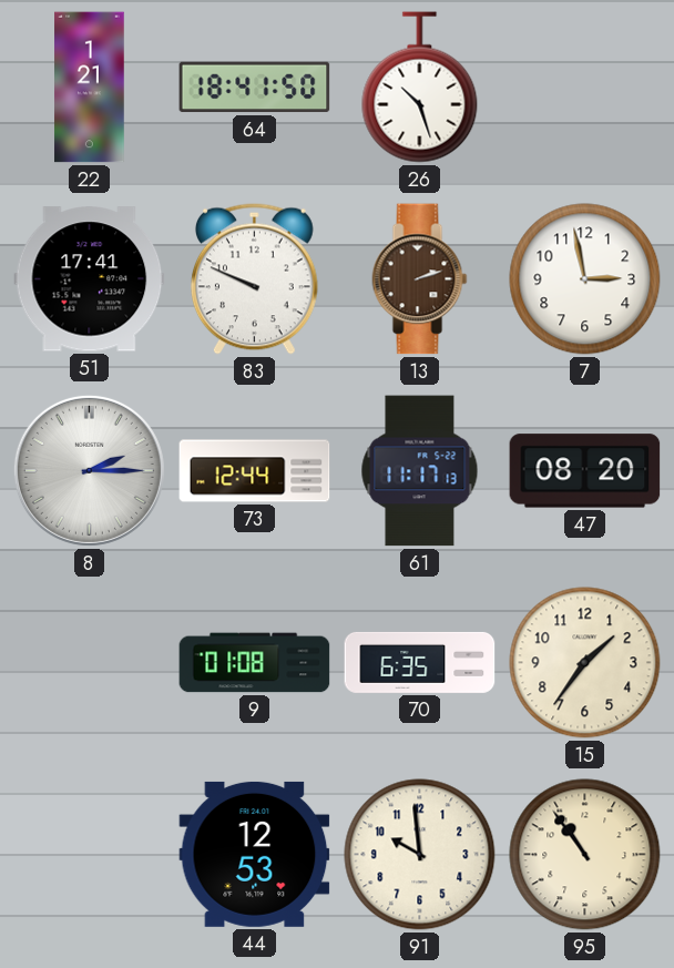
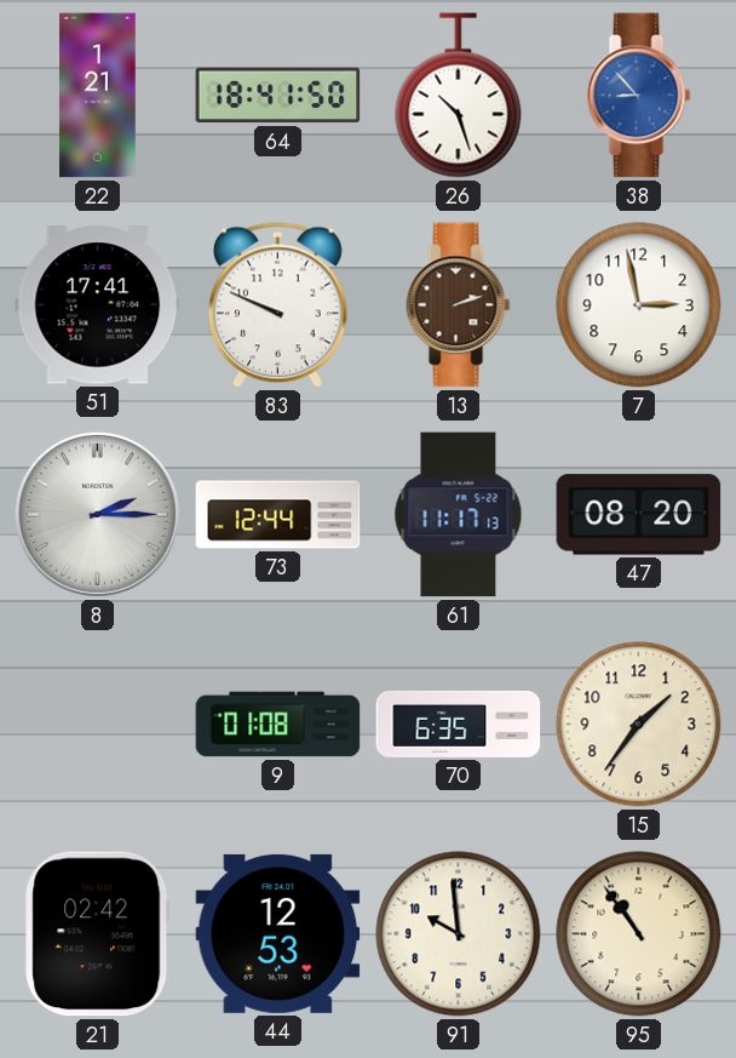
38: none -> 8:53 (639, 96)
21: none -> 02:42 (98, 934)
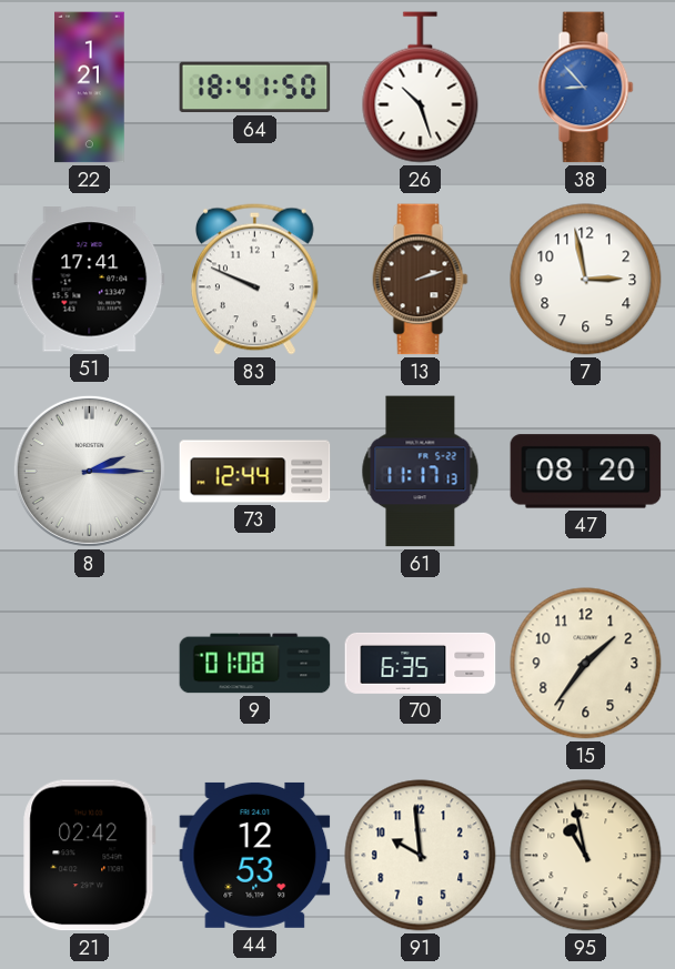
95: 10:54 -> 10:58 (586, 856)
